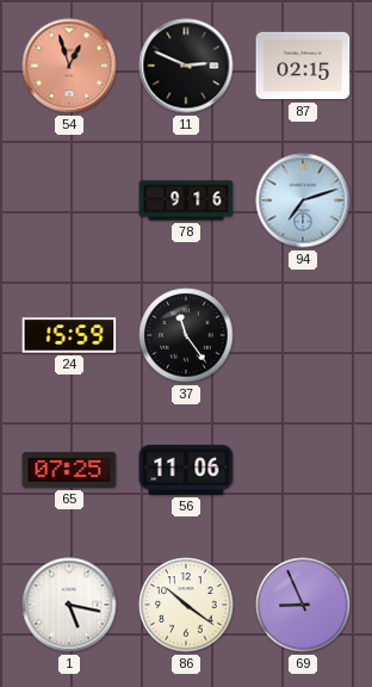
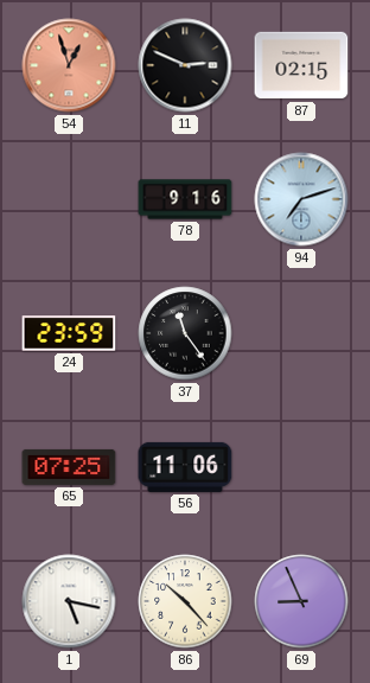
24: 15:59 -> 23:59 (69, 333)
86: 10:21 -> 10:23 (185, 601)
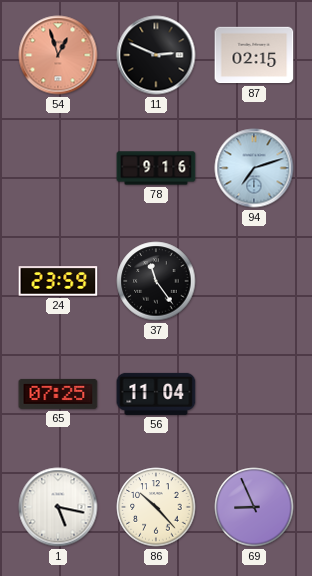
56: 11:06 -> 11:04 (156, 394)
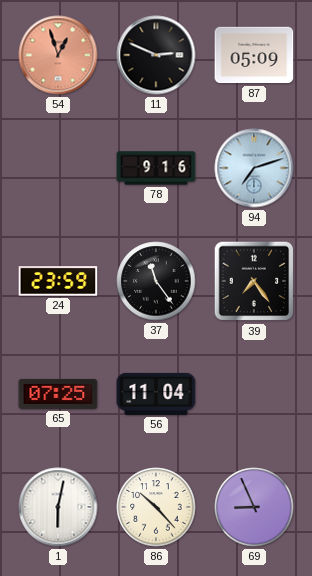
87: 02:15 -> 05:09 (254, 55)
39: none -> 7:24 (254, 281)
1: 5:17 -> 6:02 (58, 507)
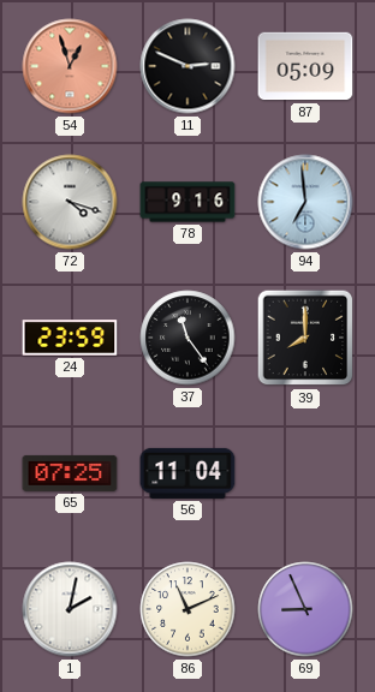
72: none -> 4:18 (70, 202)
94: 7:12 -> 6:59 (305, 202)
39: 7:24 -> 8:00 (305, 338)
1: 6:02 -> 2:02 (70, 609)
86: 10:23 -> 11:11 (187, 609)
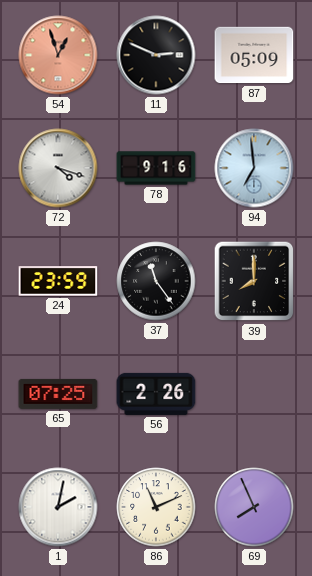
56: 11:04 -> 2:26 (156, 394)
69: 8:56 -> 7:56 (254, 507)
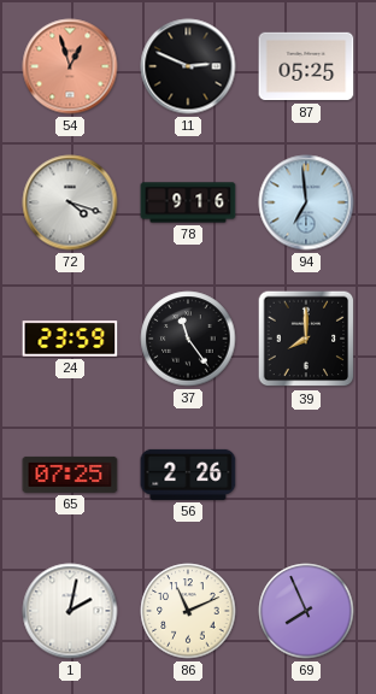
87: 05:09 -> 05:25 (306, 66)
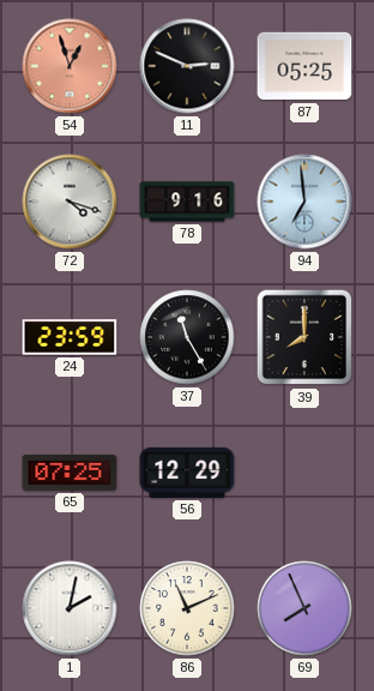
37: 11:24 -> 11:25 (187, 337)
56: 2:26 -> 12:29 (187, 473)
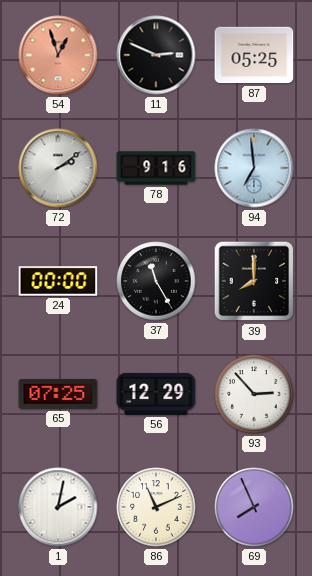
72: 4:18 -> 2:09 (58, 168)
24: 23:59 -> 00:00 (58, 281)
93: none -> 2:53 (254, 394)
